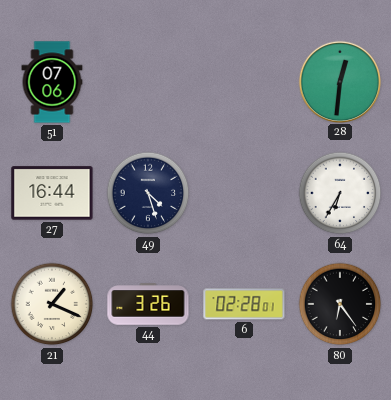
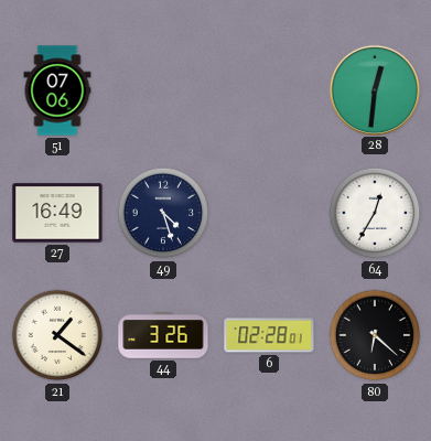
27: 16:44 -> 16:49 (57, 213)
64: 6:35 -> 12:35 (375, 213)
21: 1:19 -> 1:21 (57, 335)
80: 6:24 -> 6:22 (375, 335)
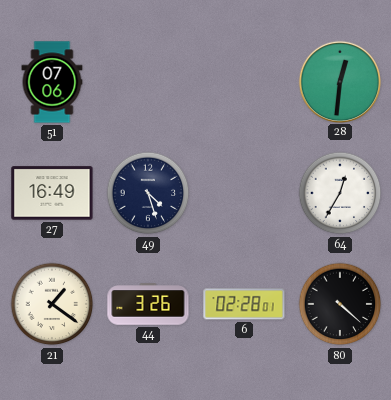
80: 6:22 -> 4:22 (340, 304)
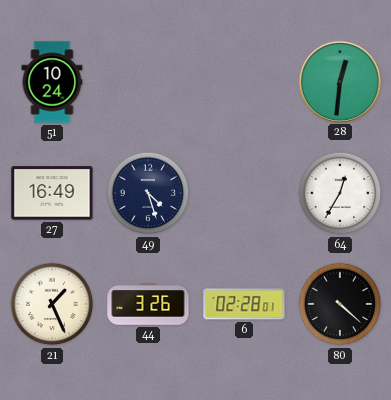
51: 07:06 -> 10:24 (52, 82)
21: 1:21 -> 1:26 (52, 304)
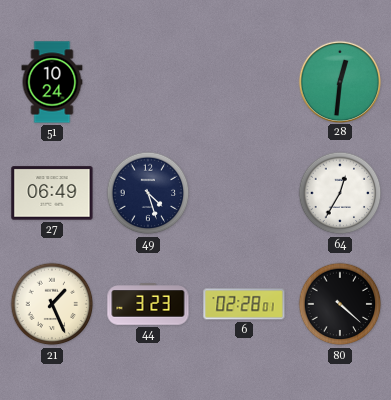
27: 16:49 -> 06:49 (52, 193)
44: 3:26 -> 3:23 (148, 304)
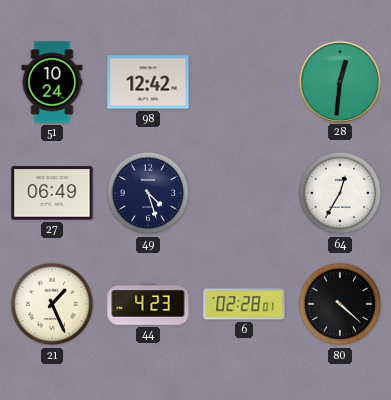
98: none -> 12:42 (148, 82)
44: 3:23 -> 4:23 (148, 304)
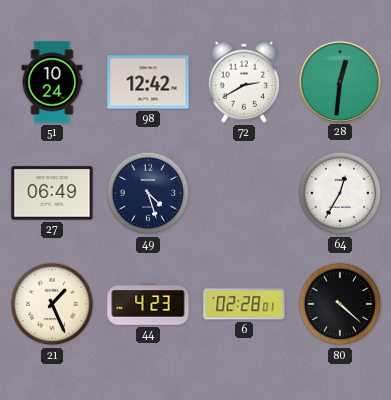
72: none -> 2:40 (244, 82)
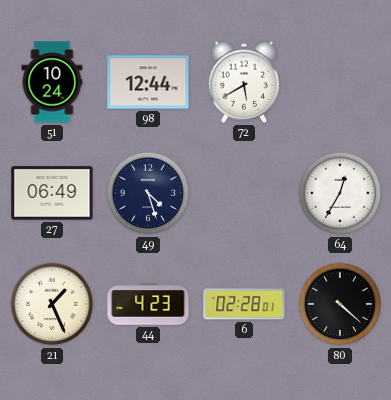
98: 12:42 -> 12:44 (148, 82)
72: 2:40 -> 5:40 (244, 82)
28: 12:31 -> none (339, 81)
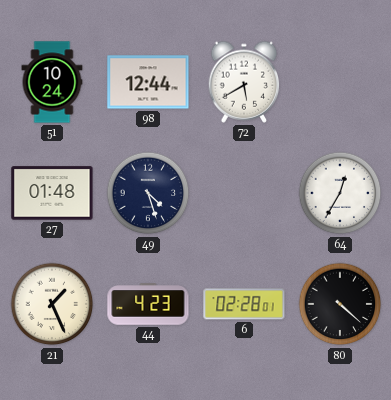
27: 06:49 -> 01:48 (52, 193)
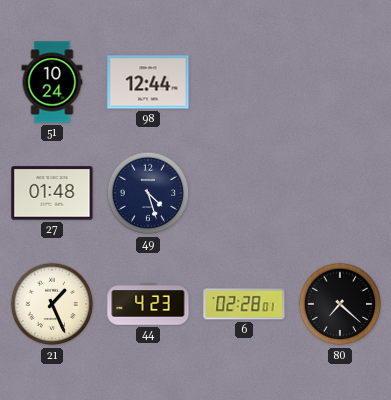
72: 5:40 -> none (244, 82)
64: 12:35 -> none (340, 193)
80: 4:22 -> 7:22 (340, 304)
